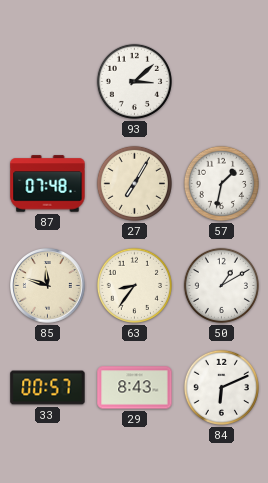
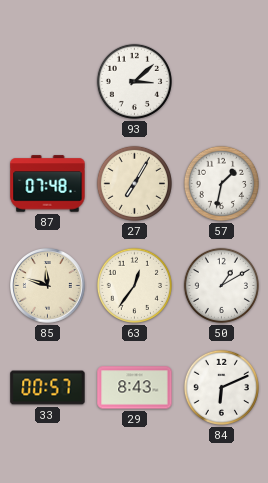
63: 8:36 -> 12:36 (134, 285)
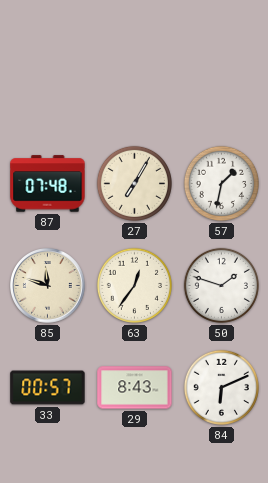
93: 3:08 -> none (134, 81)
50: 1:10 -> 1:48 (221, 285)
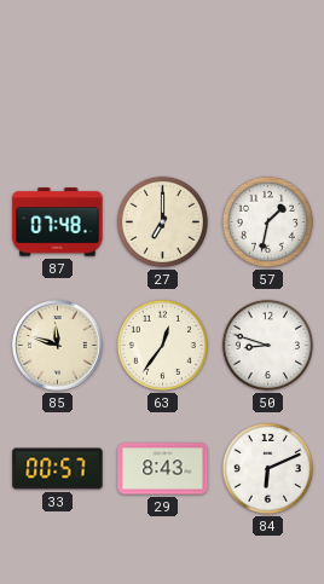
27: 7:05 -> 7:00 (162, 221)
50: 1:48 -> 8:48 (267, 345)
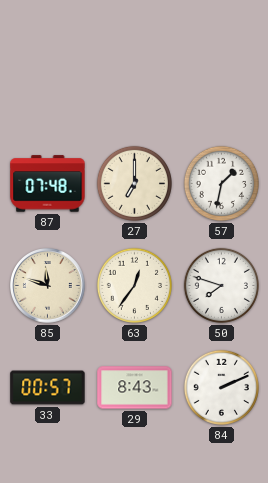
50: 8:48 -> 7:48 (221, 285)
84: 6:11 -> 2:11 (221, 387)
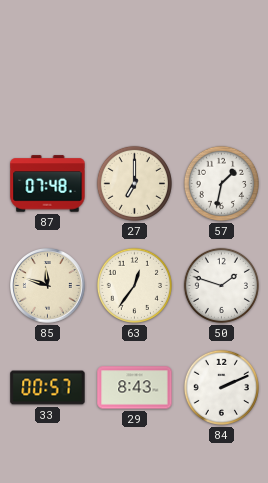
50: 7:48 -> 1:48 (221, 285)
